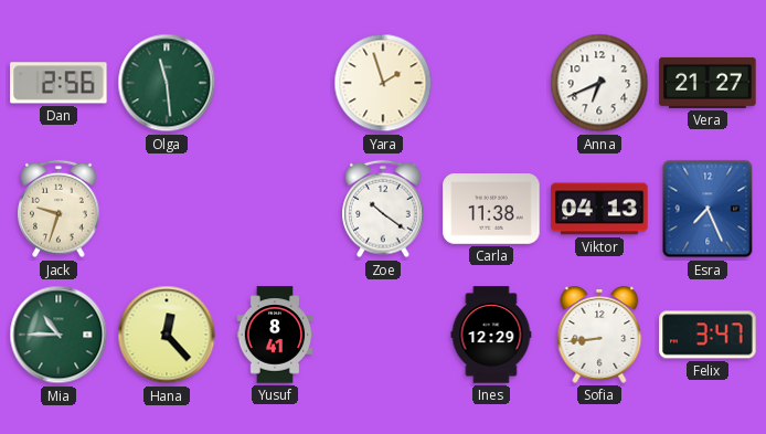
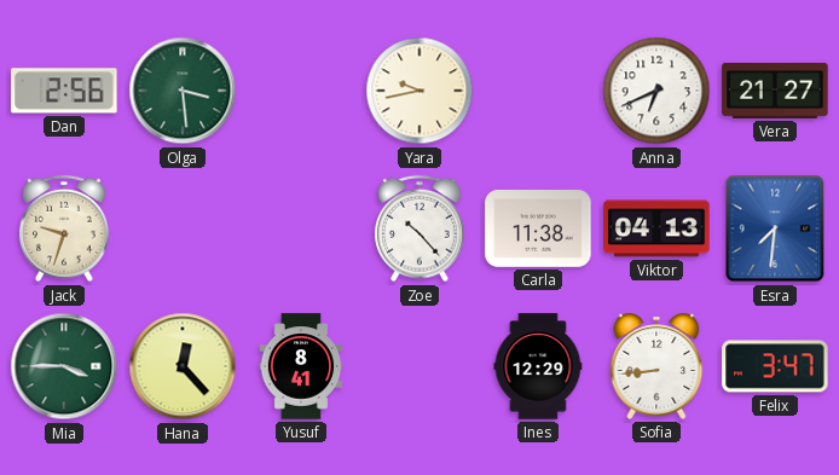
Olga: 11:29 -> 3:29 (183, 91)
Yara: 1:57 -> 9:43 (419, 91)
Zoe: 10:21 -> 10:23 (419, 228)
Esra: 7:26 -> 7:31 (775, 228)
Mia: 10:45 -> 3:45 (64, 366)
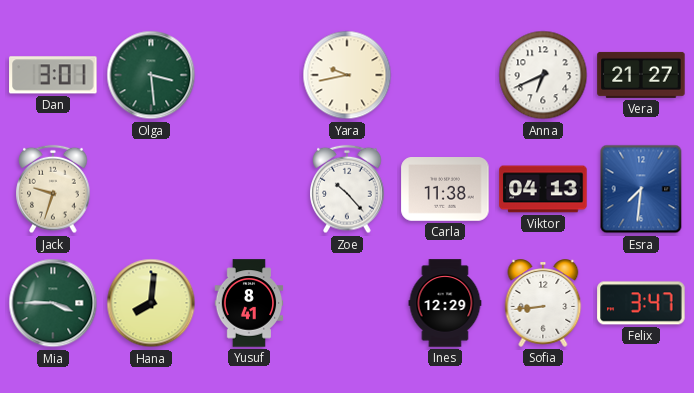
Dan: 2:56 -> 3:01 (53, 75)
Hana: 12:23 -> 8:01 (151, 303)
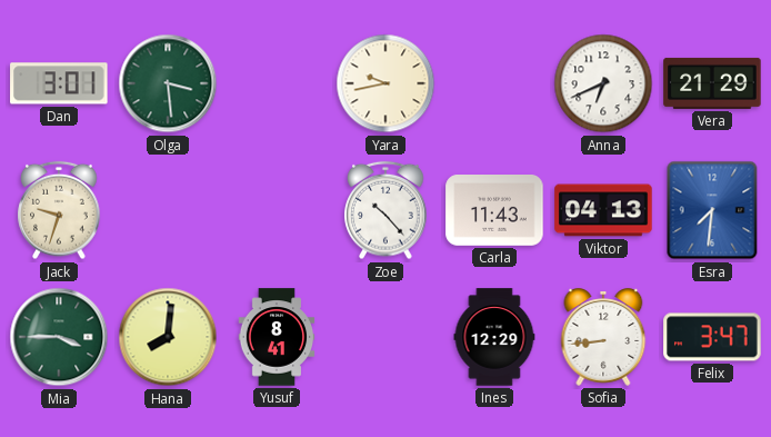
Vera: 21:27 -> 21:29 (712, 83)
Carla: 11:38 -> 11:43 (494, 211)
